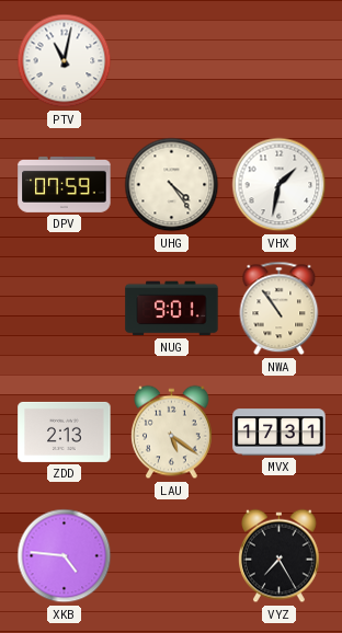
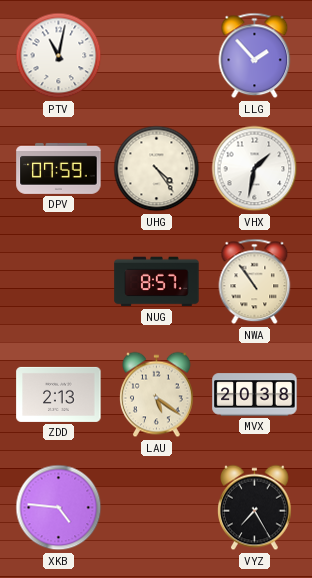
LLG: none -> 1:53 (255, 56)
NUG: 9:01 -> 8:57 (157, 282)
MVX: 17:31 -> 20:38 (255, 395)
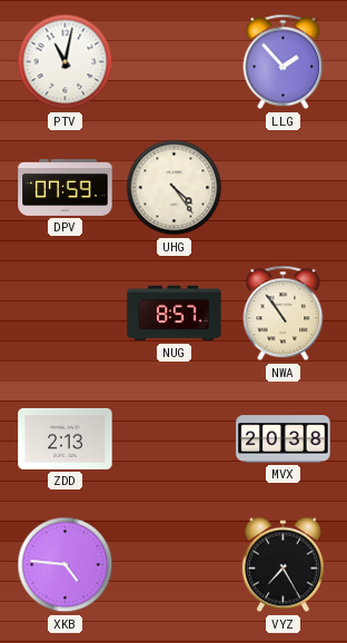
VHX: 1:32 -> none (255, 169)
LAU: 5:21 -> none (157, 395)
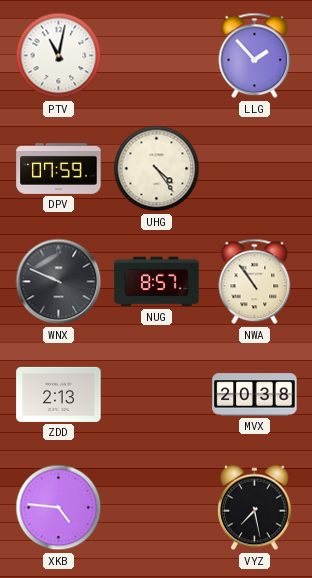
WNX: none -> 9:49 (59, 282)
VYZ: 7:25 -> 7:28 (255, 508)
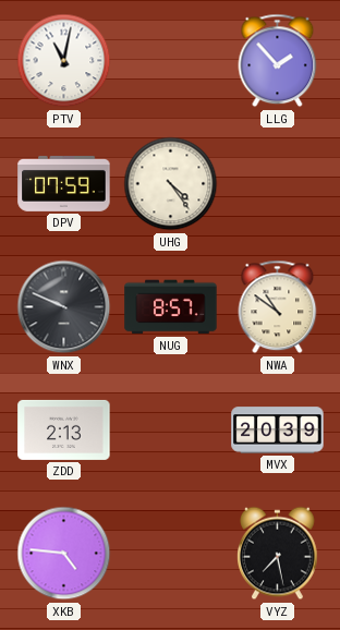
NWA: 10:54 -> 10:51 (278, 307)
MVX: 20:38 -> 20:39 (278, 431)
